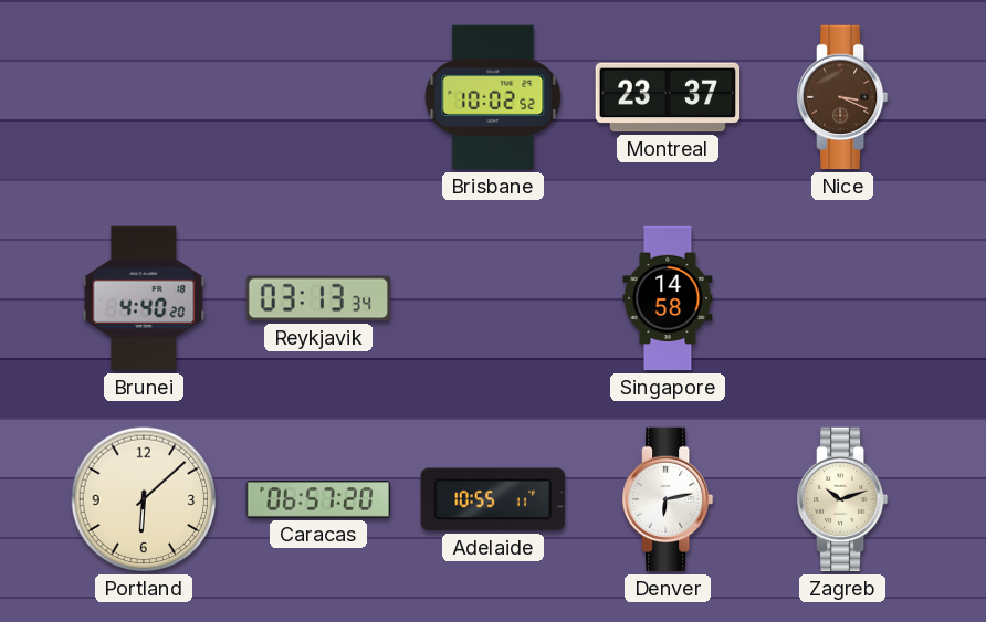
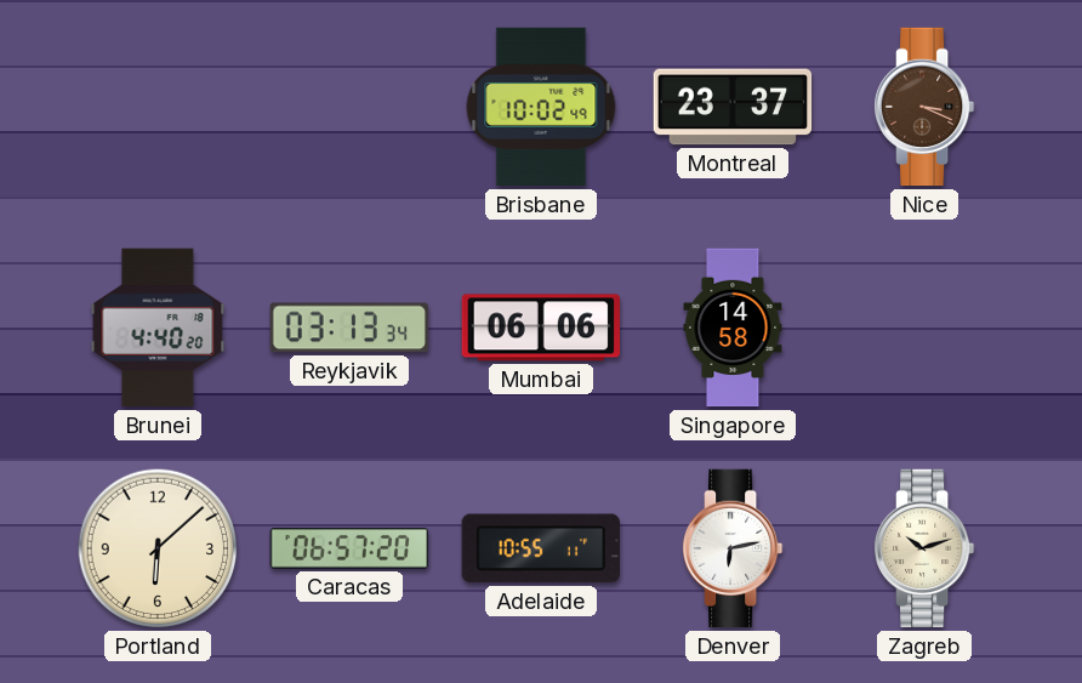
Brisbane: 10:02:52 -> 10:02:49 (541, 107)
Mumbai: none -> 06:06 (541, 328)
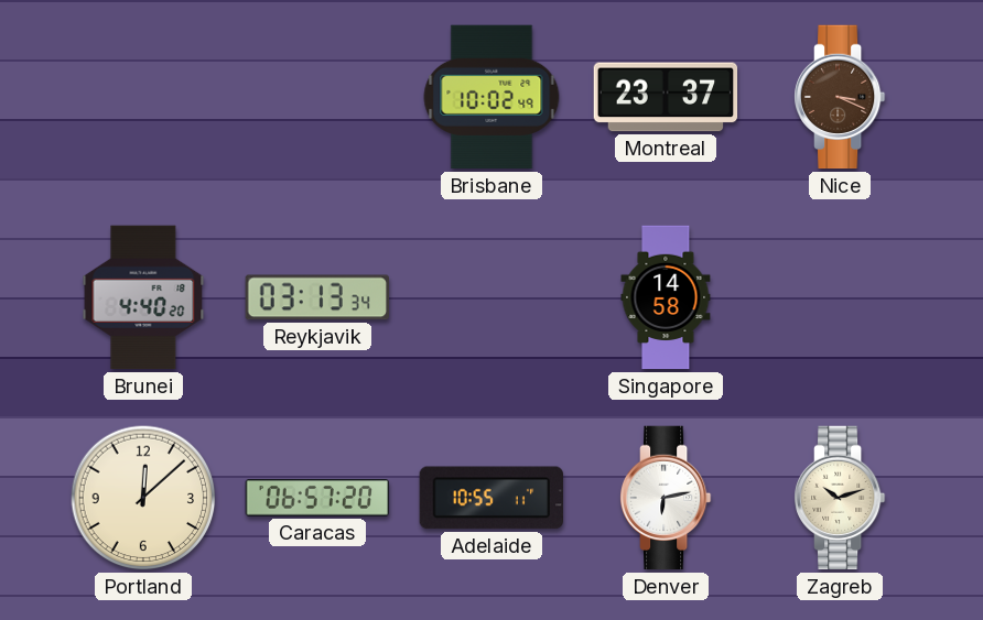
Mumbai: 06:06 -> none (541, 328)
Portland: 6:08 -> 12:08 (143, 498)
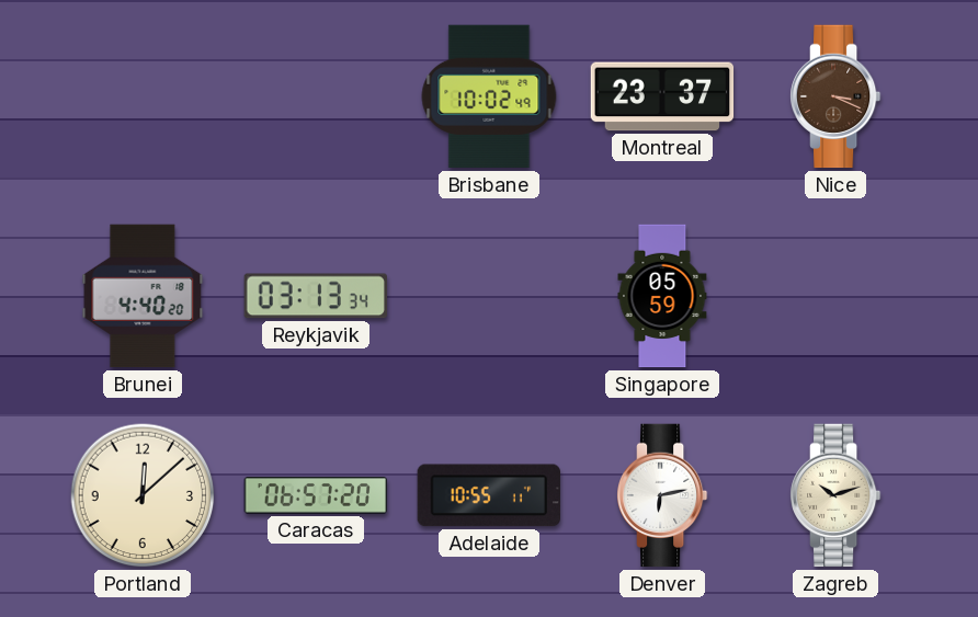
Singapore: 14:58 -> 05:59 (662, 296)
